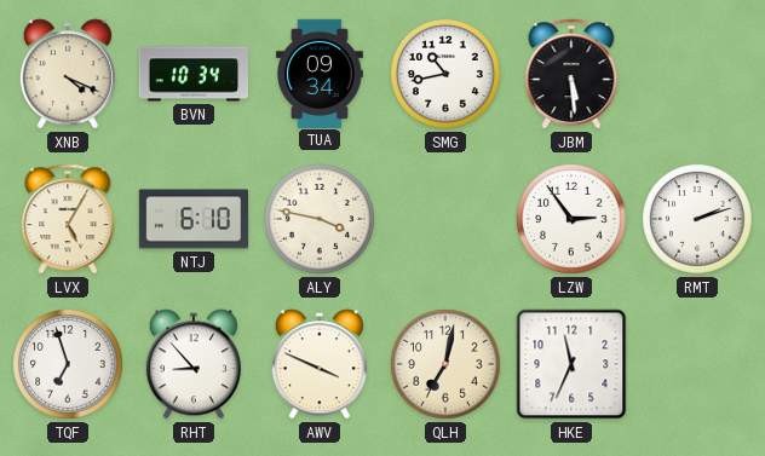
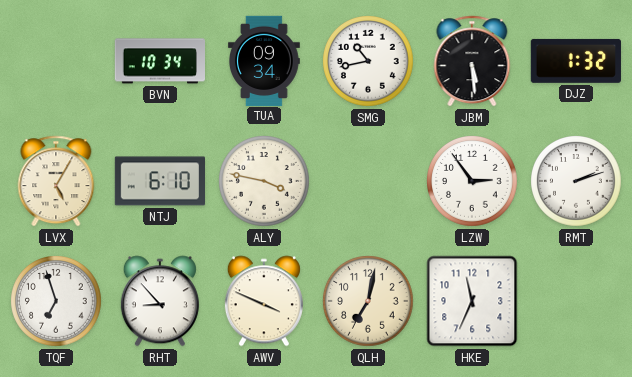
XNB: 4:19 -> none (68, 74)
DJZ: none -> 1:32 (576, 61)
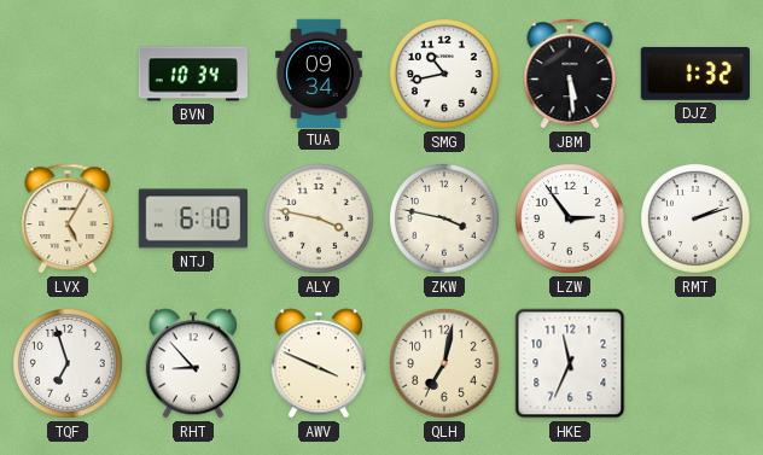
ZKW: none -> 3:47 (445, 220)
